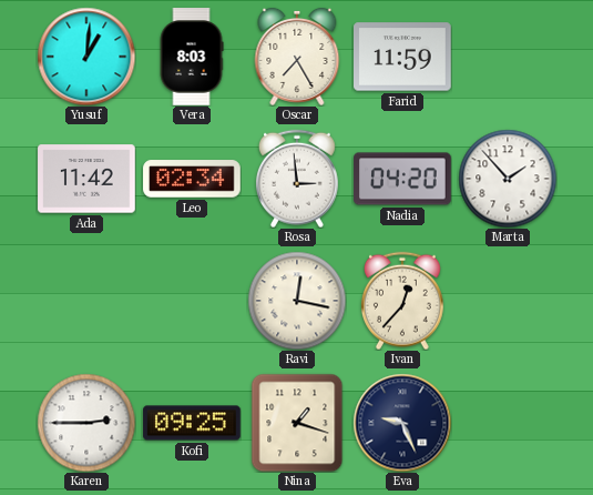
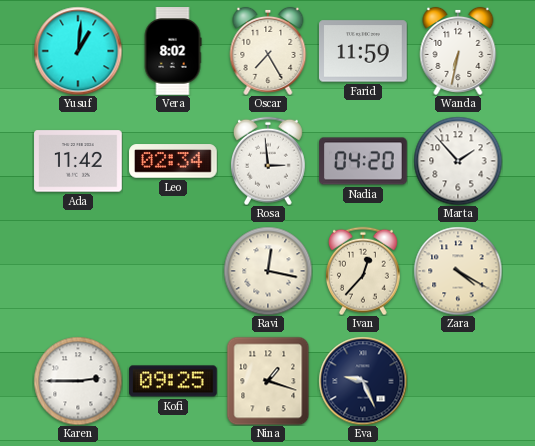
Vera: 8:03 -> 8:02 (173, 51)
Wanda: none -> 6:32 (458, 51)
Zara: none -> 4:20 (458, 271)
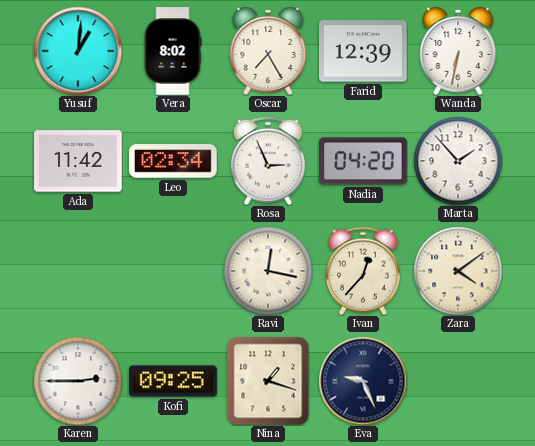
Farid: 11:59 -> 12:39 (364, 51)
Rosa: 2:59 -> 2:56 (268, 161)
Zara: 4:20 -> 4:09 (458, 271)
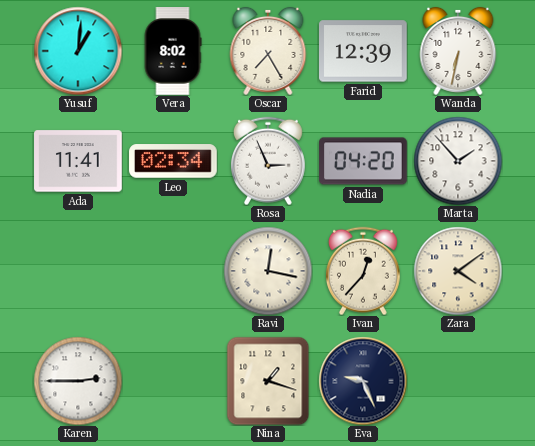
Ada: 11:42 -> 11:41 (78, 161)
Kofi: 09:25 -> none (173, 381)
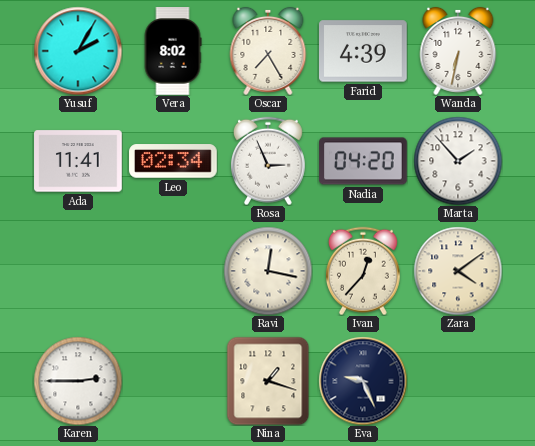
Yusuf: 1:01 -> 2:05 (78, 51)
Farid: 12:39 -> 4:39 (364, 51)
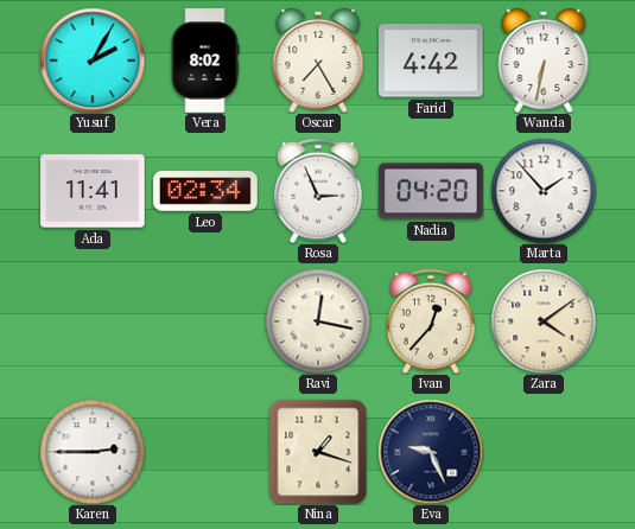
Farid: 4:39 -> 4:42 (432, 60)
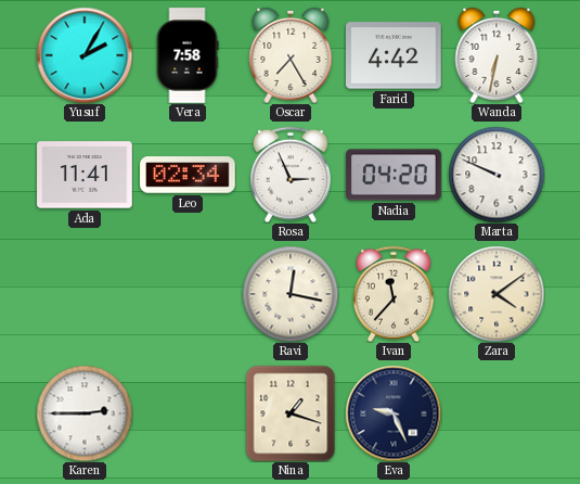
Vera: 8:02 -> 7:58 (188, 55)
Marta: 1:53 -> 9:49 (497, 175)
Ivan: 12:37 -> 11:37 (394, 294)
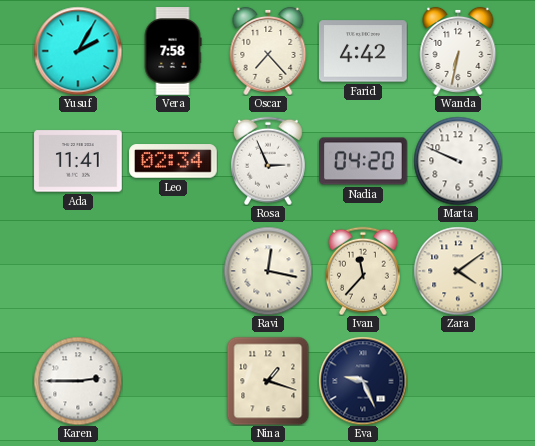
Oscar: 7:25 -> 7:23 (268, 51)
